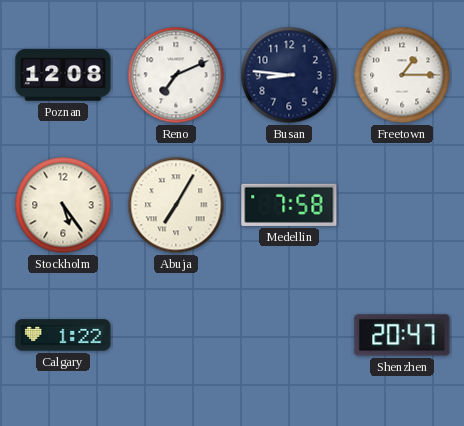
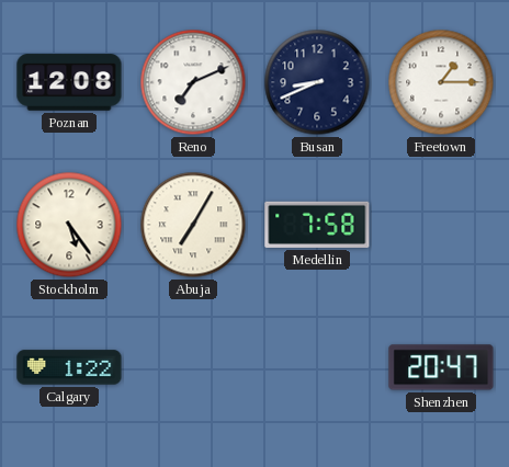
Busan: 8:46 -> 8:41 (317, 82)
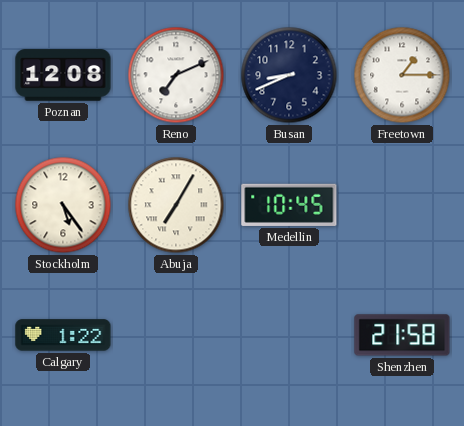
Medellin: 7:58 -> 10:45 (289, 205)
Shenzhen: 20:47 -> 21:58 (402, 335)
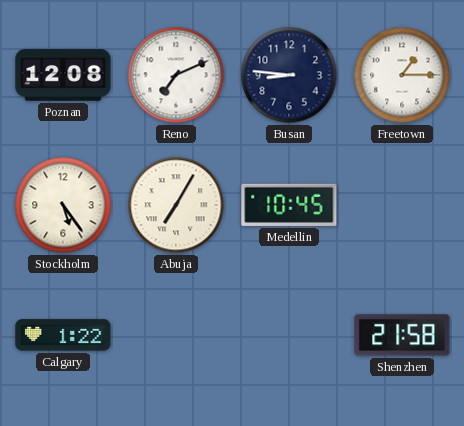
Busan: 8:41 -> 8:46 (289, 75)
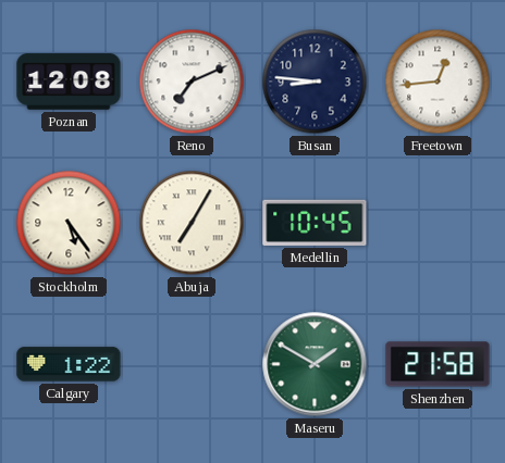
Freetown: 1:15 -> 12:44 (438, 82)
Maseru: none -> 1:50 (315, 364)
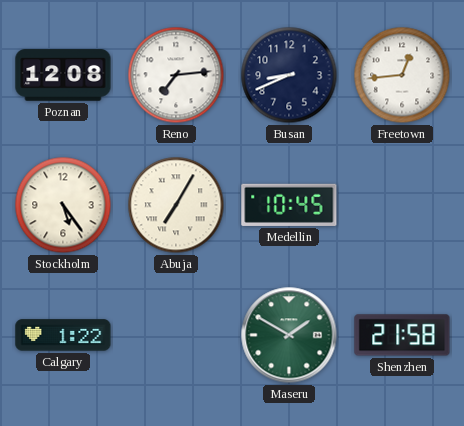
Reno: 7:11 -> 7:14 (176, 75)
Busan: 8:46 -> 8:41 (289, 75)
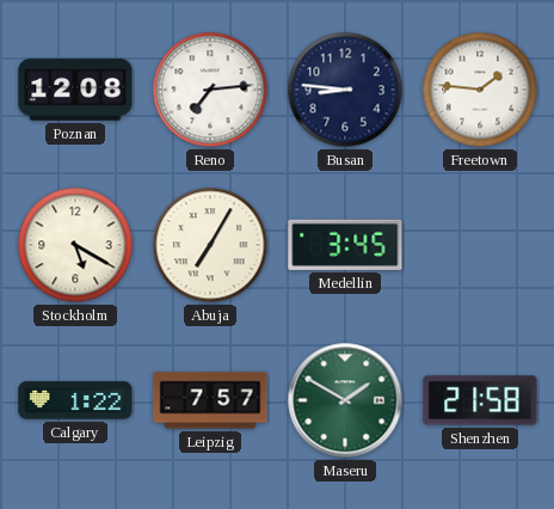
Busan: 8:41 -> 8:46 (345, 90)
Freetown: 12:44 -> 1:46 (480, 90)
Stockholm: 5:24 -> 5:20 (75, 245)
Medellin: 10:45 -> 3:45 (345, 245)
Leipzig: none -> 7:57 (210, 400)
